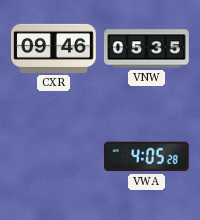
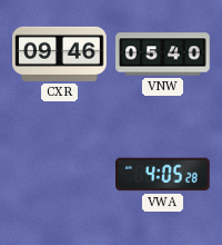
VNW: 05:35 -> 05:40 (163, 55)
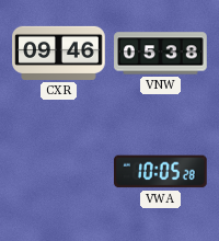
VNW: 05:40 -> 05:38 (161, 54)
VWA: 4:05 -> 10:05 (161, 172)
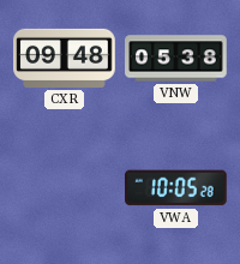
CXR: 09:46 -> 09:48 (65, 58)
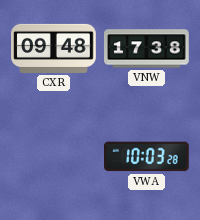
VNW: 05:38 -> 17:38 (147, 49)
VWA: 10:05 -> 10:03 (147, 157)
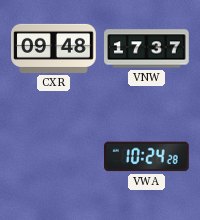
VNW: 17:38 -> 17:37 (147, 49)
VWA: 10:03 -> 10:24 (147, 157)
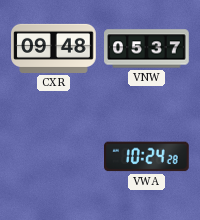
VNW: 17:37 -> 05:37 (147, 49)
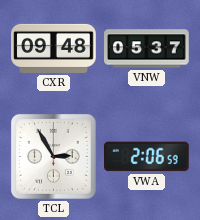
TCL: none -> 2:55 (53, 156)
VWA: 10:24 -> 2:06 (147, 157)
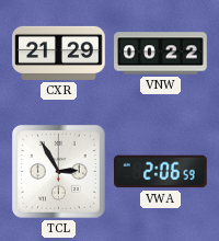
CXR: 09:48 -> 21:29 (59, 53)
VNW: 05:37 -> 00:22 (161, 54)
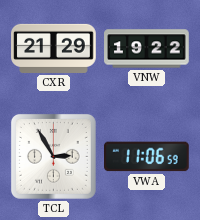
VNW: 00:22 -> 19:22 (147, 49)
VWA: 2:06 -> 11:06 (147, 157)
